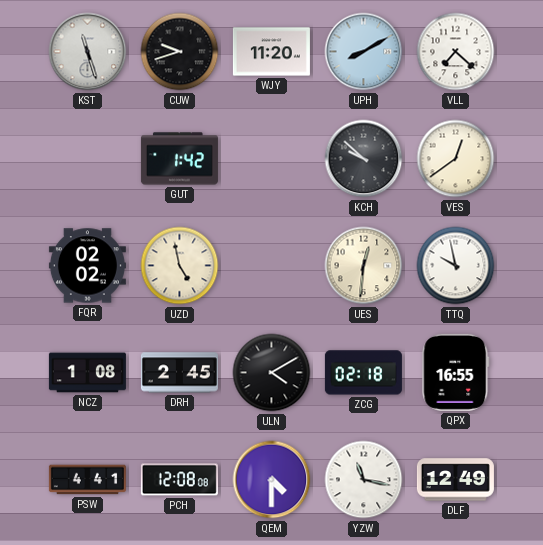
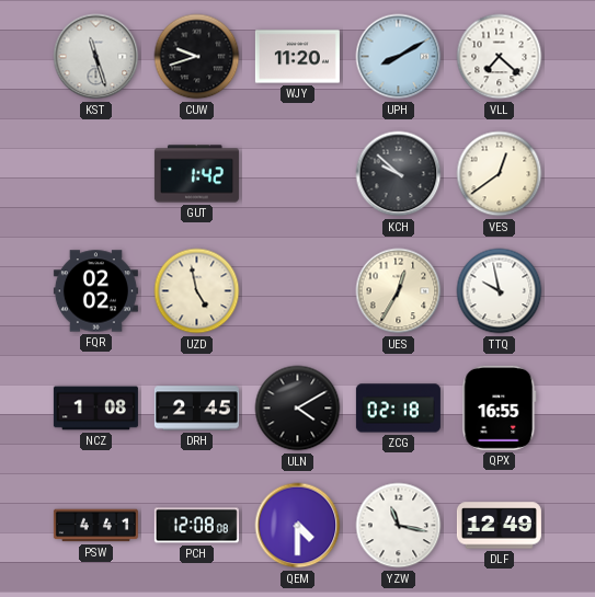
UES: 12:31 -> 12:35 (399, 291)
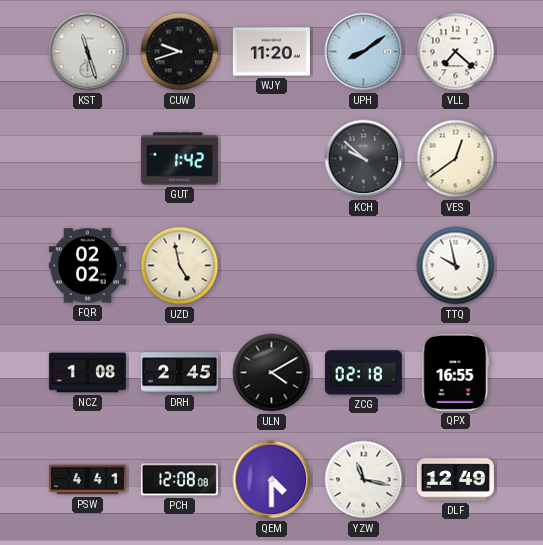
UPH: 8:10 -> 8:09 (364, 52)
UES: 12:35 -> none (399, 291)
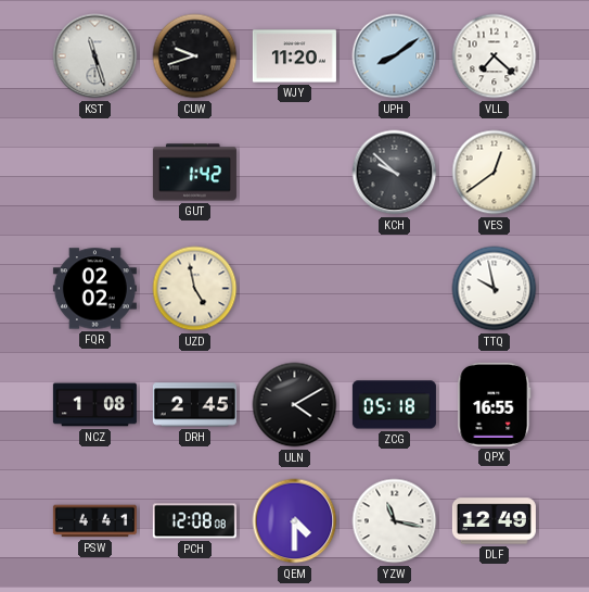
ZCG: 02:18 -> 05:18 (394, 405)
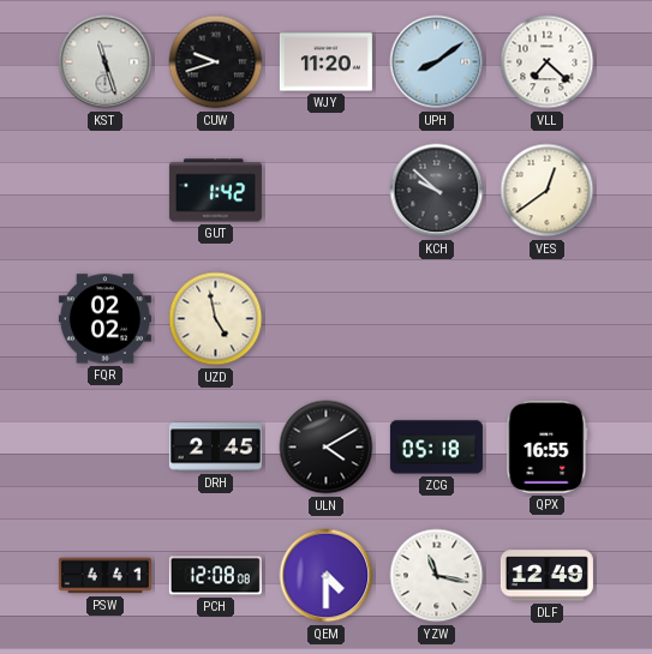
TTQ: 9:58 -> none (495, 289)
NCZ: 1:08 -> none (94, 405)
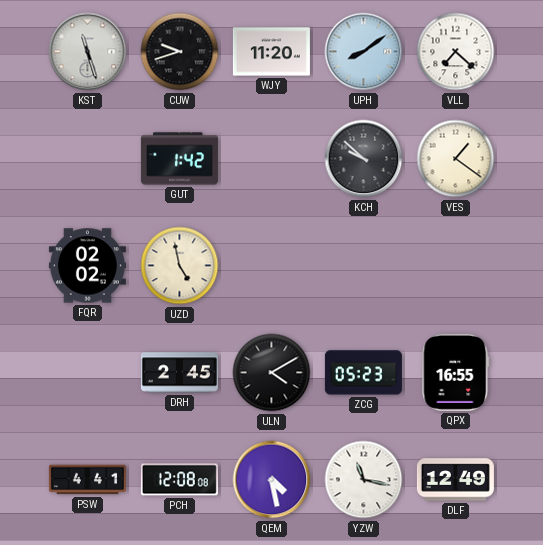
VES: 12:39 -> 1:21 (456, 159)
ZCG: 05:18 -> 05:23 (363, 373)
QEM: 4:30 -> 4:28 (272, 480)
